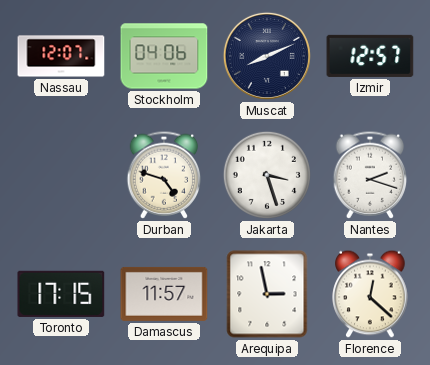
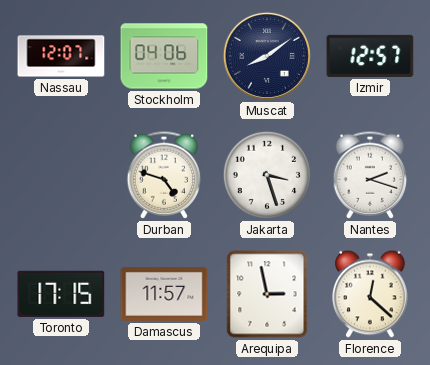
Muscat: 8:11 -> 8:09 (267, 56)
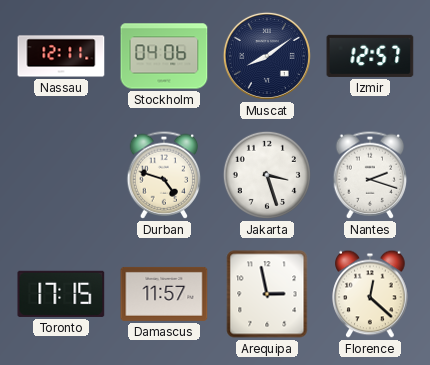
Nassau: 12:07 -> 12:11 (61, 56)
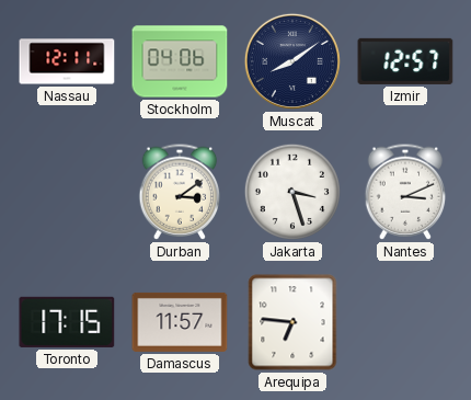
Durban: 4:48 -> 3:09 (180, 192)
Nantes: 2:18 -> 3:11 (405, 192)
Arequipa: 2:58 -> 6:46 (292, 322)
Florence: 12:22 -> none (370, 294)
